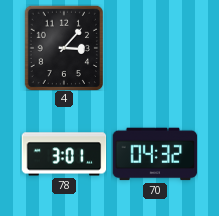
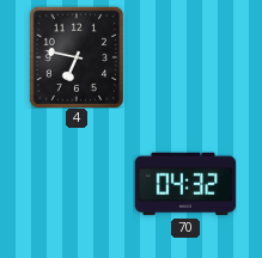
4: 3:07 -> 6:47 (75, 57)
78: 3:01 -> none (64, 154)
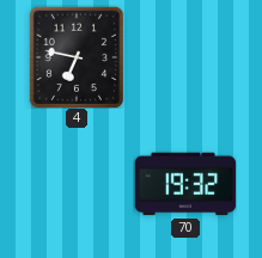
70: 04:32 -> 19:32 (185, 184)
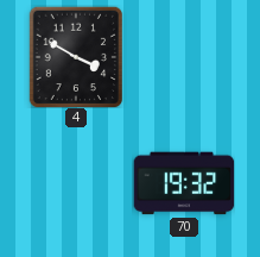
4: 6:47 -> 3:50 (75, 57)
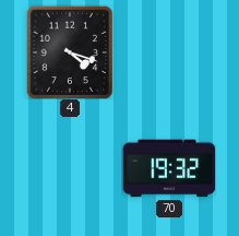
4: 3:50 -> 4:18 (69, 52)
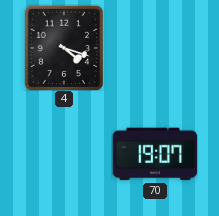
70: 19:32 -> 19:07 (155, 154)
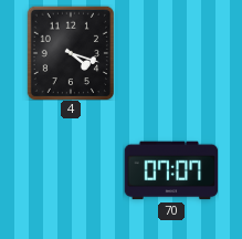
70: 19:07 -> 07:07 (171, 170)
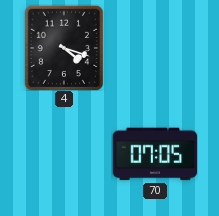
70: 07:07 -> 07:05 (155, 154)
